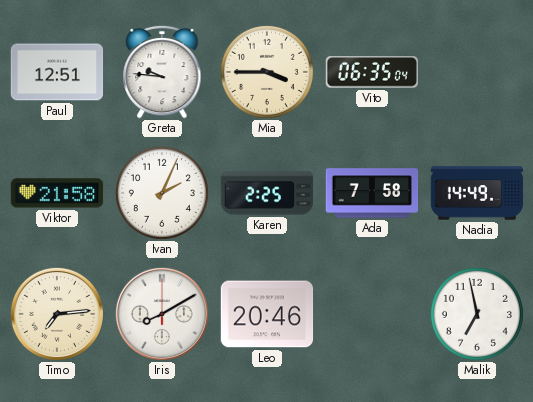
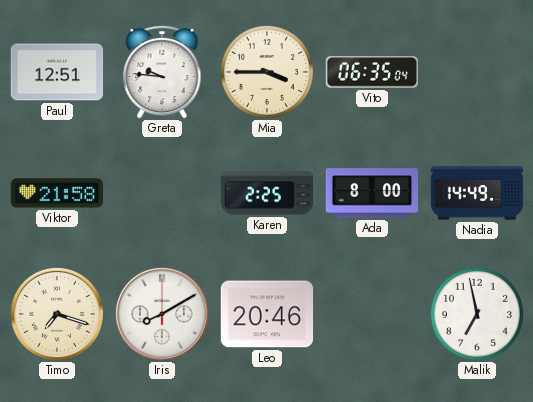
Ivan: 2:04 -> none (162, 193)
Ada: 7:58 -> 8:00 (372, 193)
Timo: 7:14 -> 7:18 (57, 314)
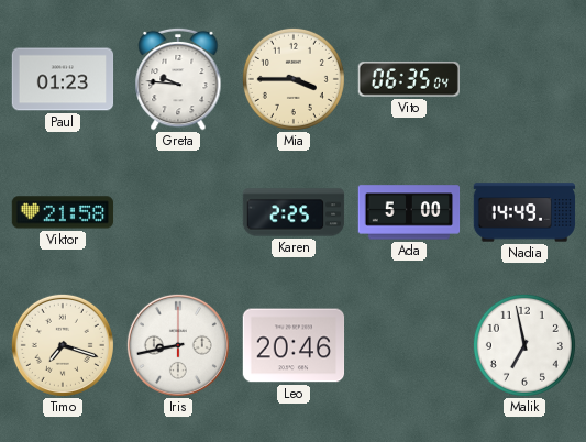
Paul: 12:51 -> 01:23 (63, 79)
Ada: 8:00 -> 5:00 (409, 212)
Iris: 8:10 -> 8:43 (178, 345)
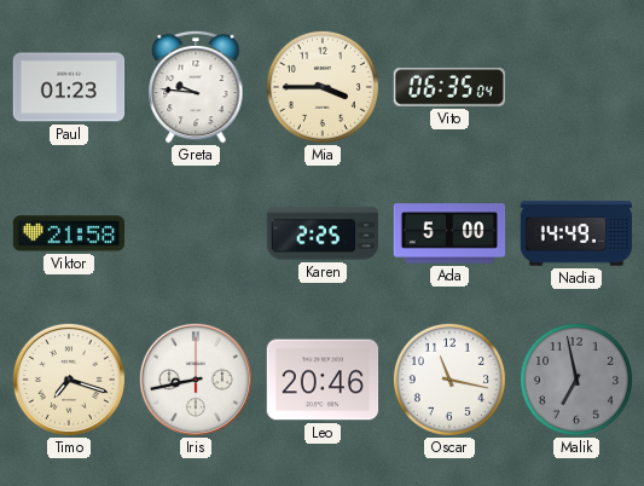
Oscar: none -> 11:17 (449, 380)
Malik dial: white -> grey (576, 380)
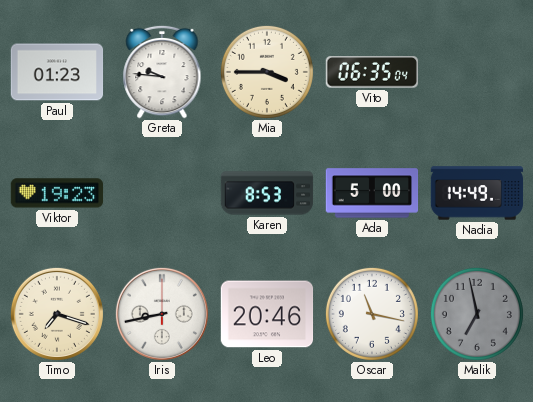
Viktor: 21:58 -> 19:23 (57, 193)
Karen: 2:25 -> 8:53 (267, 193)
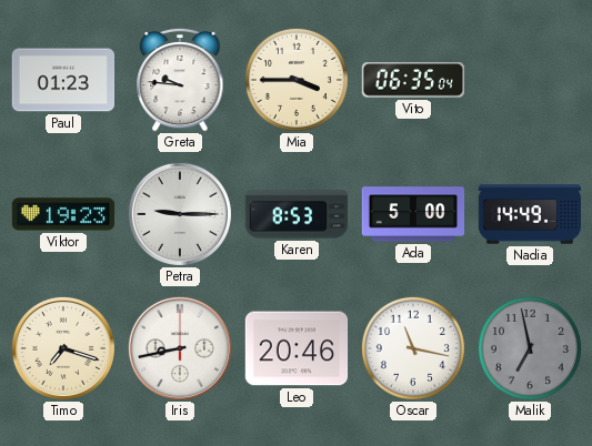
Petra: none -> 9:15 (180, 214)
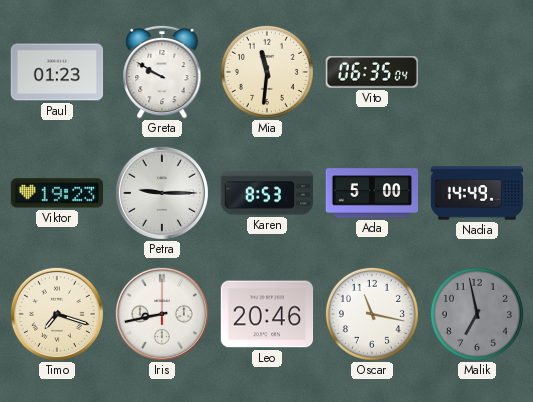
Greta: 9:46 -> 9:50 (162, 72)
Mia: 3:45 -> 11:31 (267, 72)
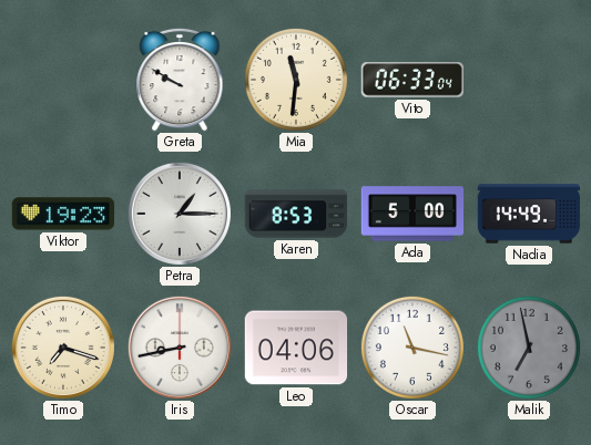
Paul: 01:23 -> none (57, 72)
Vito: 06:35 -> 06:33 (411, 80)
Petra: 9:15 -> 1:15 (180, 214)
Leo: 20:46 -> 04:06 (296, 348)
